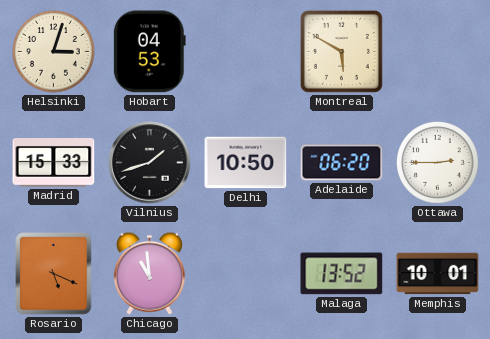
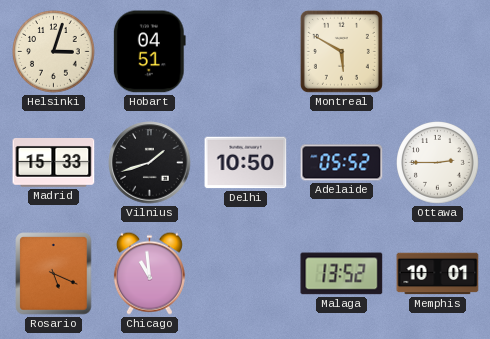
Hobart: 04:53 -> 04:51 (149, 52)
Adelaide: 06:20 -> 05:52 (342, 163)
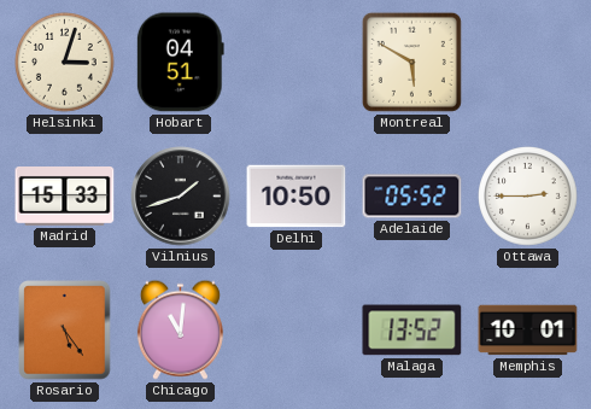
Rosario: 5:19 -> 5:24 (65, 331)
Chicago: 10:59 -> 11:01 (180, 329)
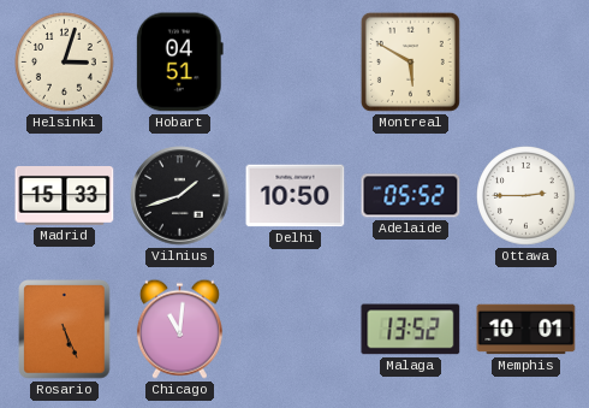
Rosario: 5:24 -> 5:26 (65, 330)
